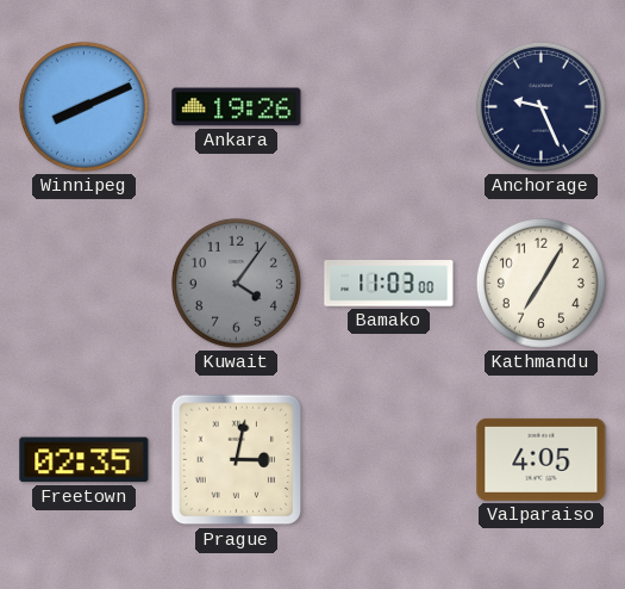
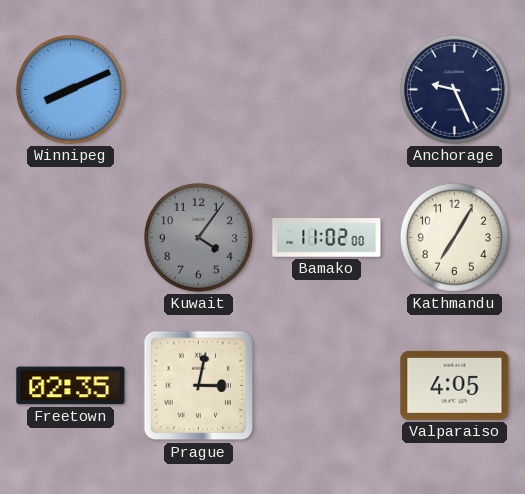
Ankara: 19:26 -> none (237, 107)
Bamako: 11:03 -> 11:02 (327, 238)
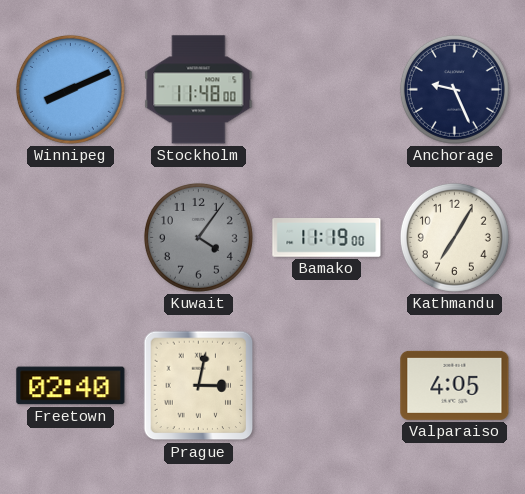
Stockholm: none -> 11:48 (199, 90)
Bamako: 11:02 -> 11:19 (327, 238)
Freetown: 02:35 -> 02:40 (71, 386)
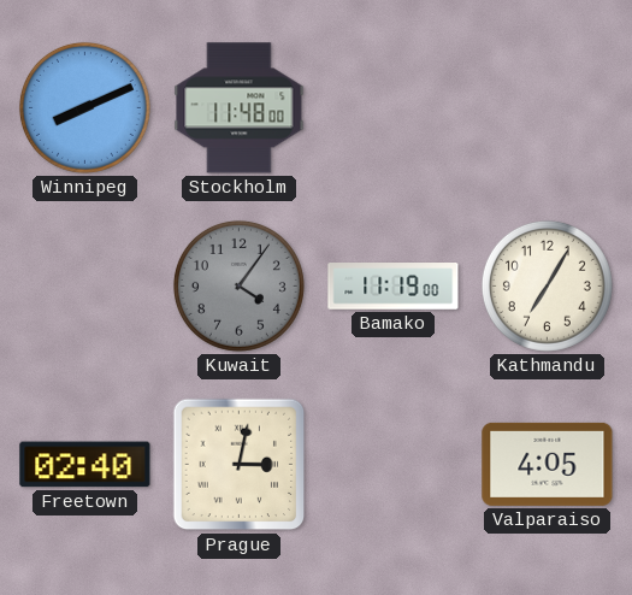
Anchorage: 9:26 -> none (454, 89)
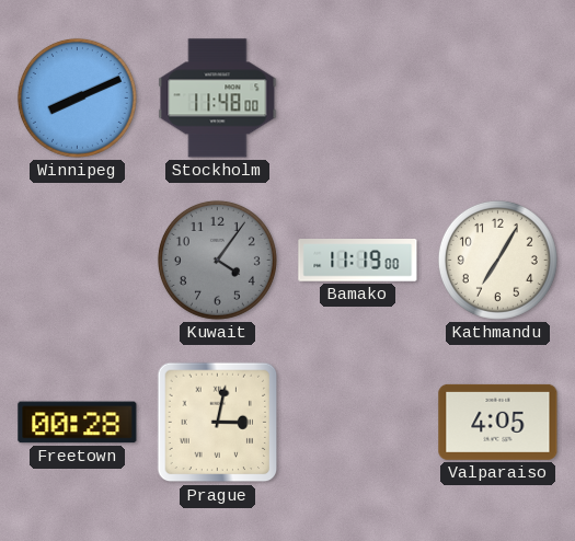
Freetown: 02:40 -> 00:28 (78, 423)
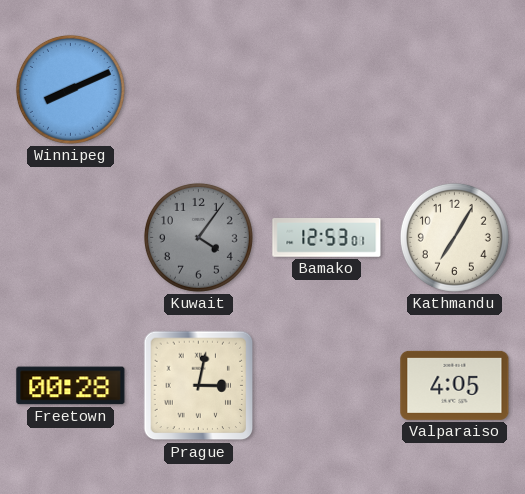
Stockholm: 11:48 -> none (218, 99)
Bamako: 11:19 -> 12:53 (327, 238)
